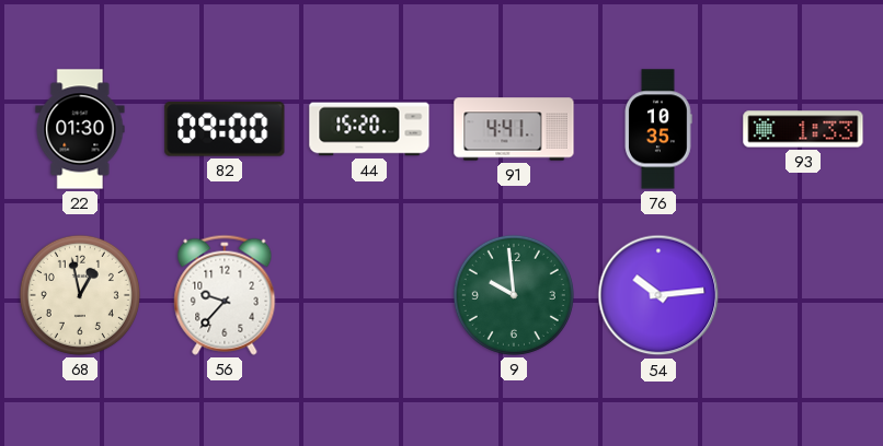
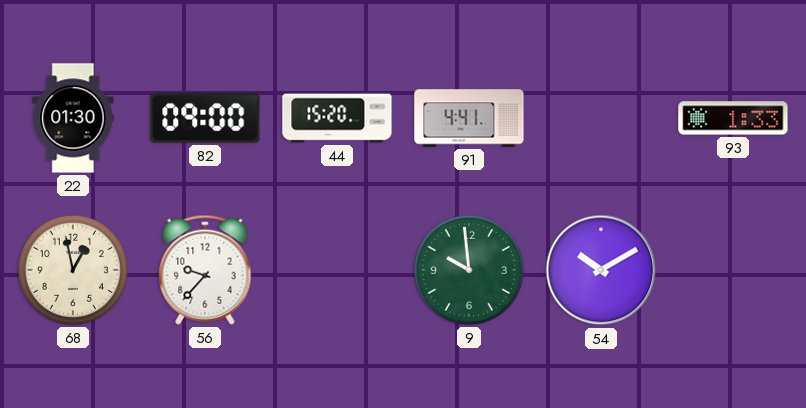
76: 10:35 -> none (658, 129)
54: 10:14 -> 10:10 (601, 270)
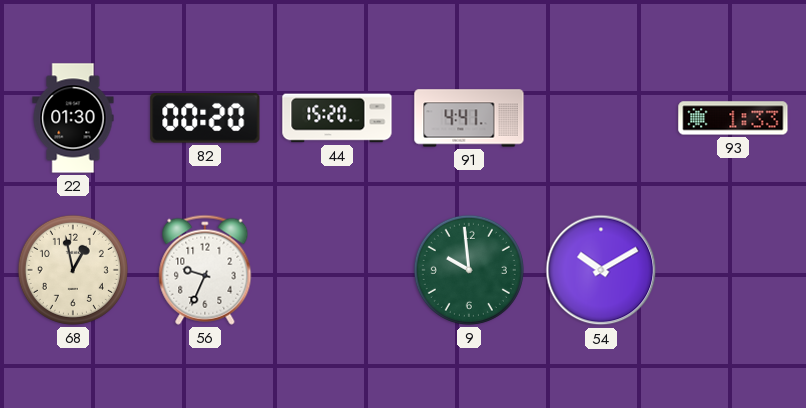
82: 09:00 -> 00:20 (205, 118)
56: 9:37 -> 9:34 (205, 270)
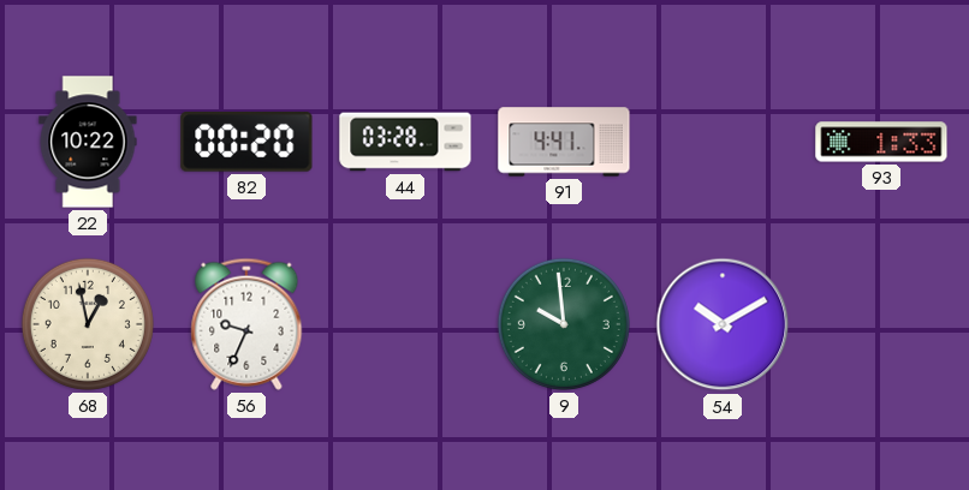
22: 01:30 -> 10:22 (88, 142)
44: 15:20 -> 03:28 (405, 142)
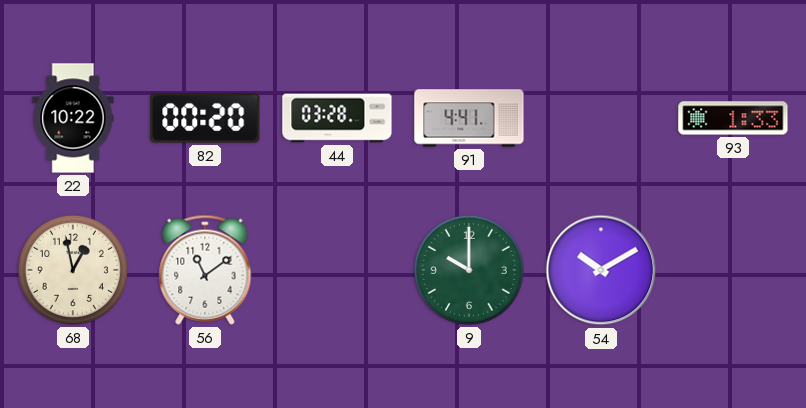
56: 9:34 -> 11:09 (205, 270)
9: 9:59 -> 10:00 (469, 270)
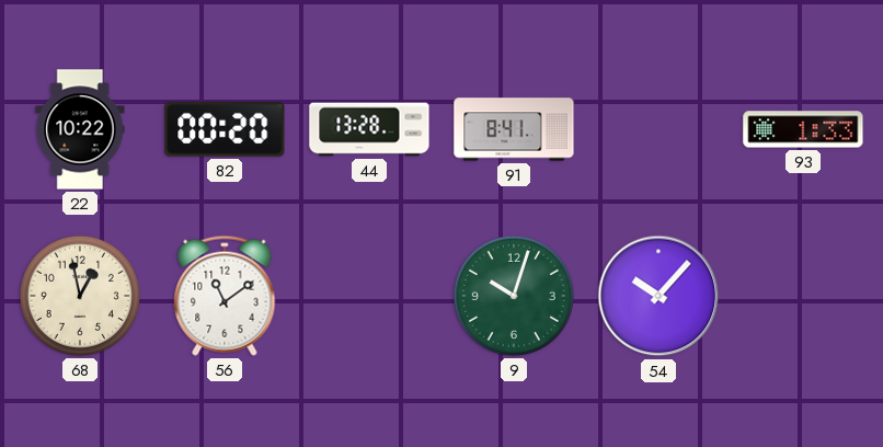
44: 03:28 -> 13:28 (369, 129)
91: 4:41 -> 8:41 (514, 129)
9: 10:00 -> 10:03 (514, 296)
54: 10:10 -> 10:07 (658, 296)
